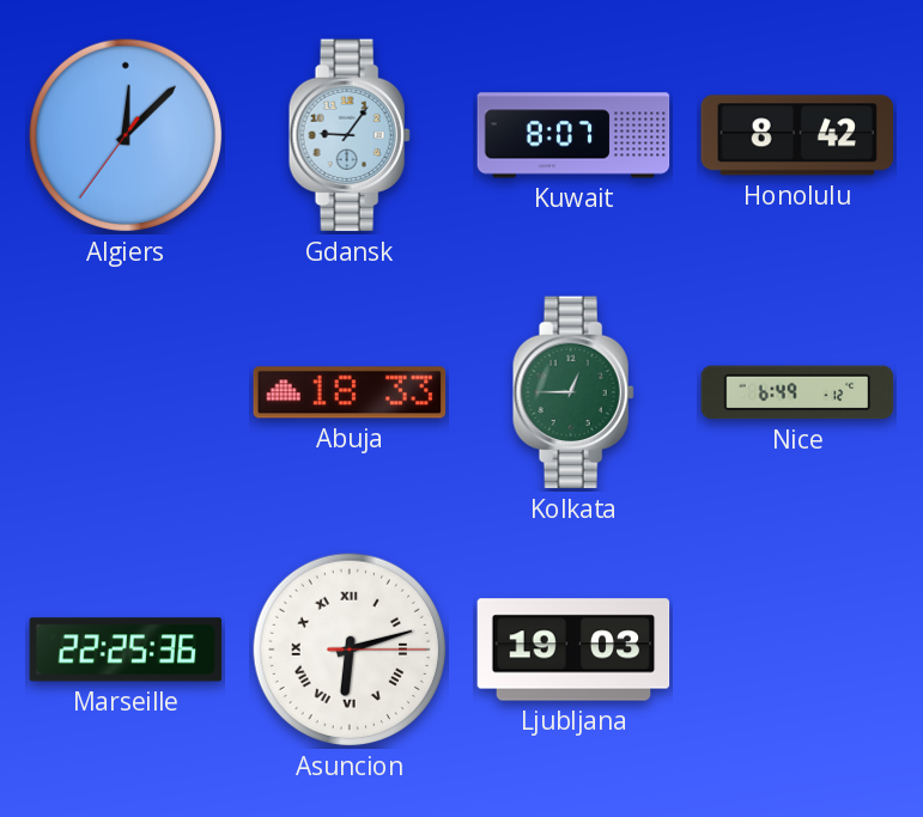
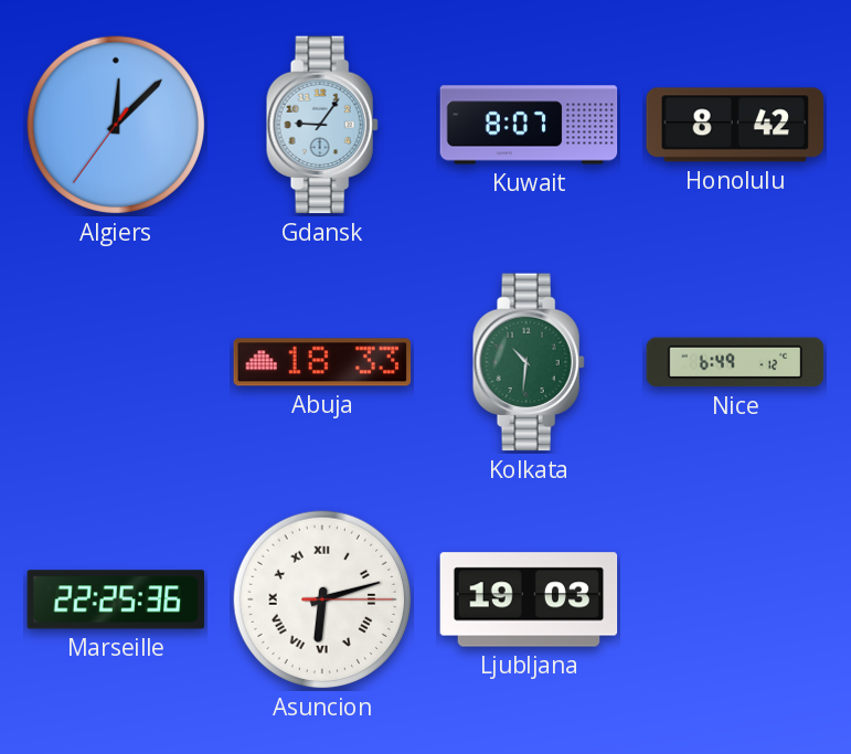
Kolkata: 12:45 -> 10:31 (529, 362)
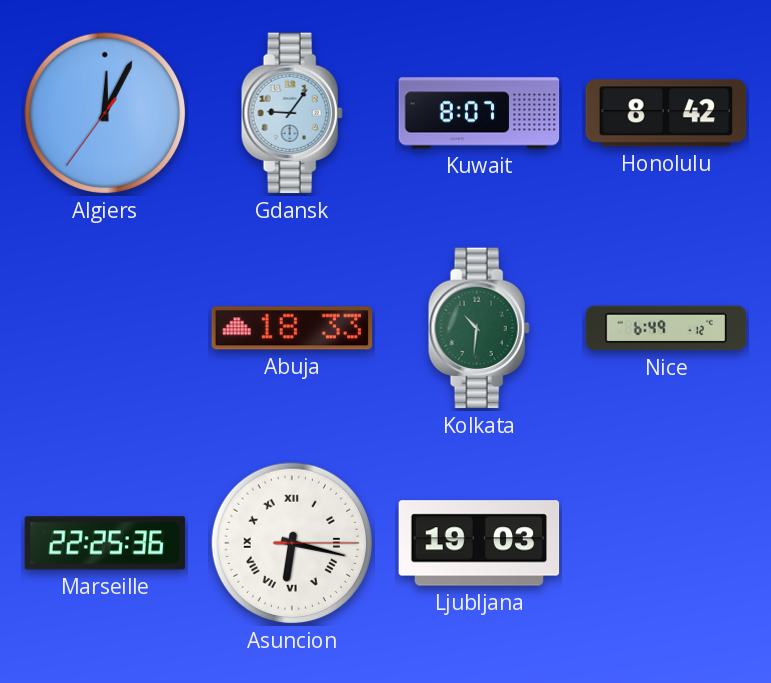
Algiers: 12:07 -> 12:04 (105, 113)
Asuncion: 6:12 -> 6:17 (292, 543)
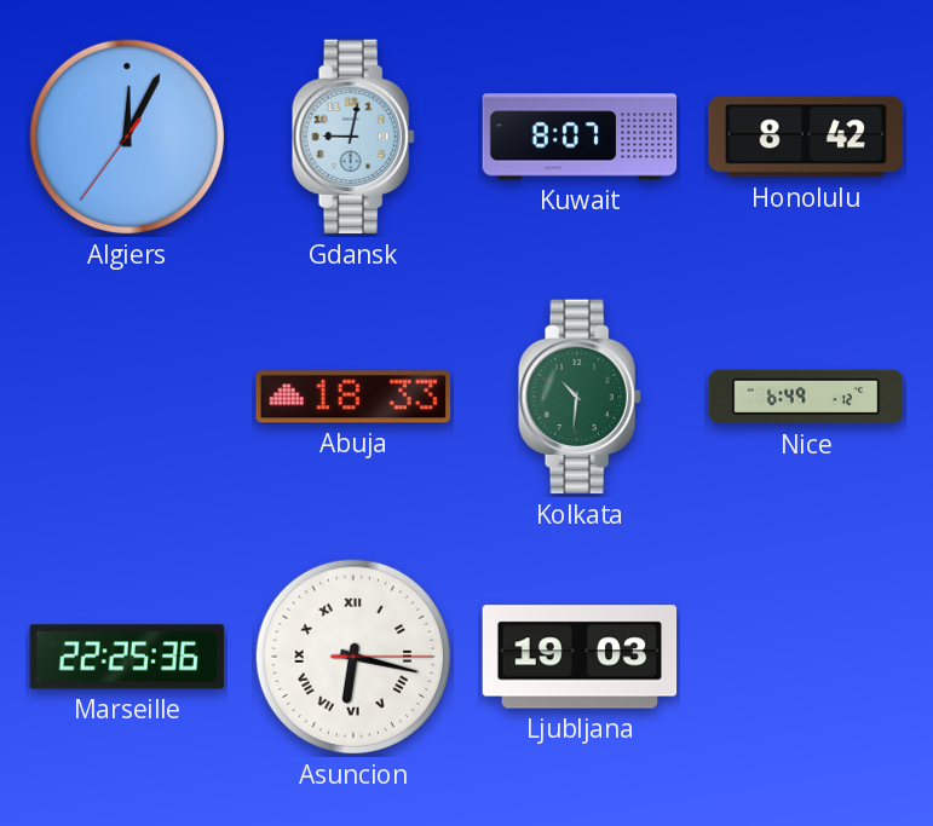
Gdansk: 9:06 -> 9:02 (353, 137)
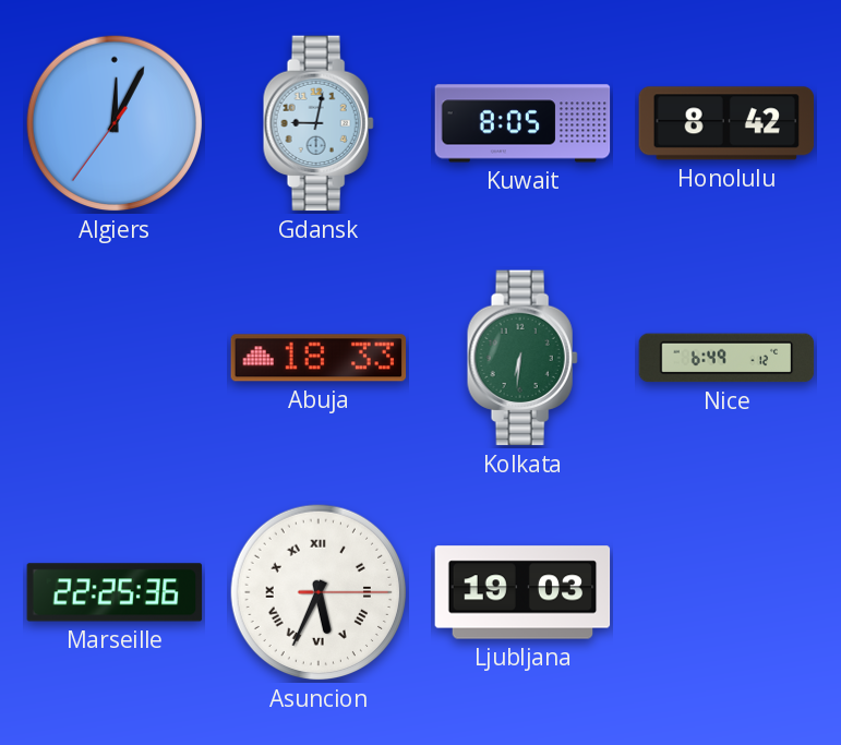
Kuwait: 8:07 -> 8:05 (522, 123)
Kolkata: 10:31 -> 6:31 (522, 358)
Asuncion: 6:17 -> 5:34 (319, 592)
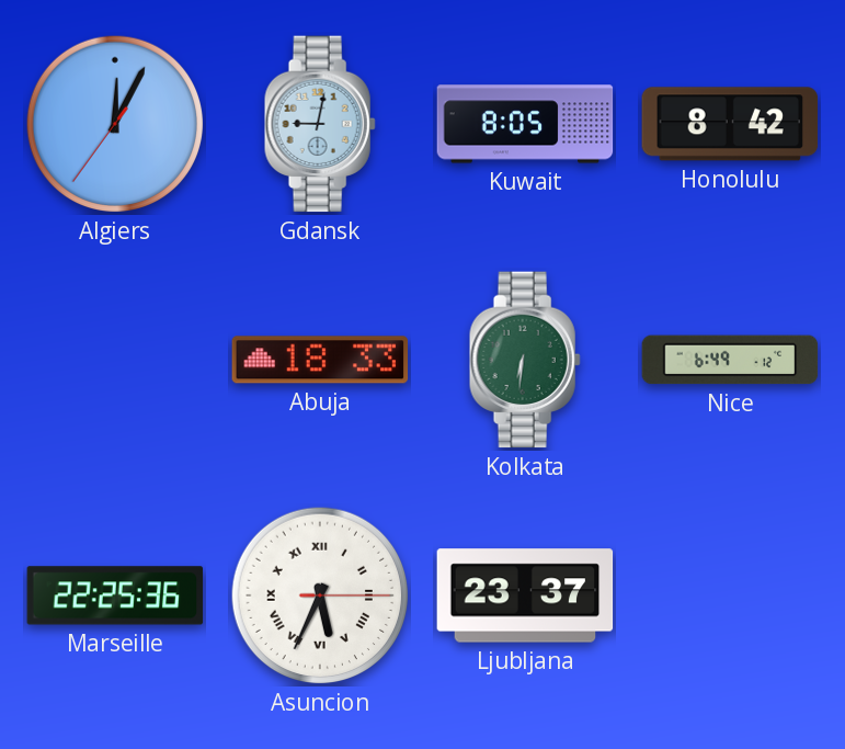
Ljubljana: 19:03 -> 23:37 (525, 595)
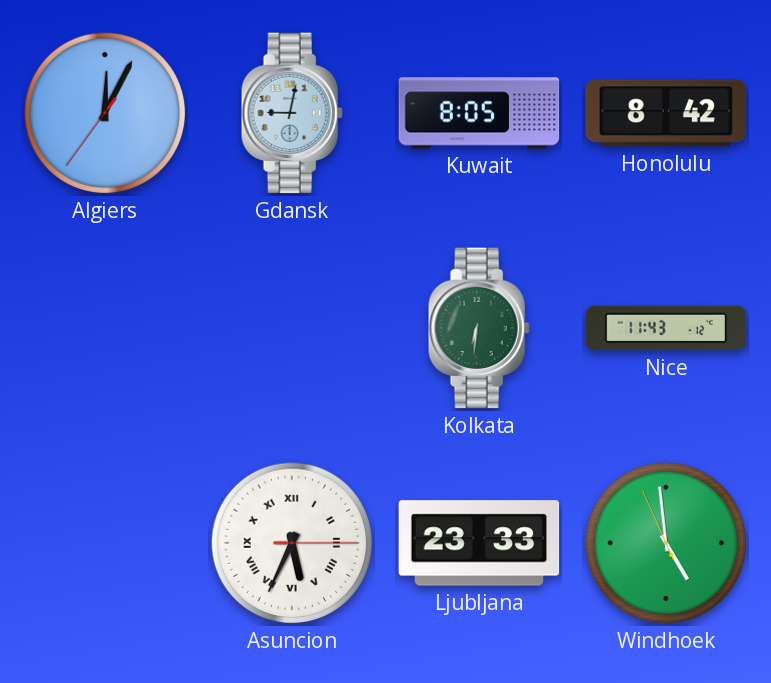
Abuja: 18:33 -> none (320, 360)
Nice: 6:49 -> 11:43 (666, 328)
Marseille: 22:25 -> none (115, 595)
Ljubljana: 23:37 -> 23:33 (479, 543)
Windhoek: none -> 4:58 (666, 543)
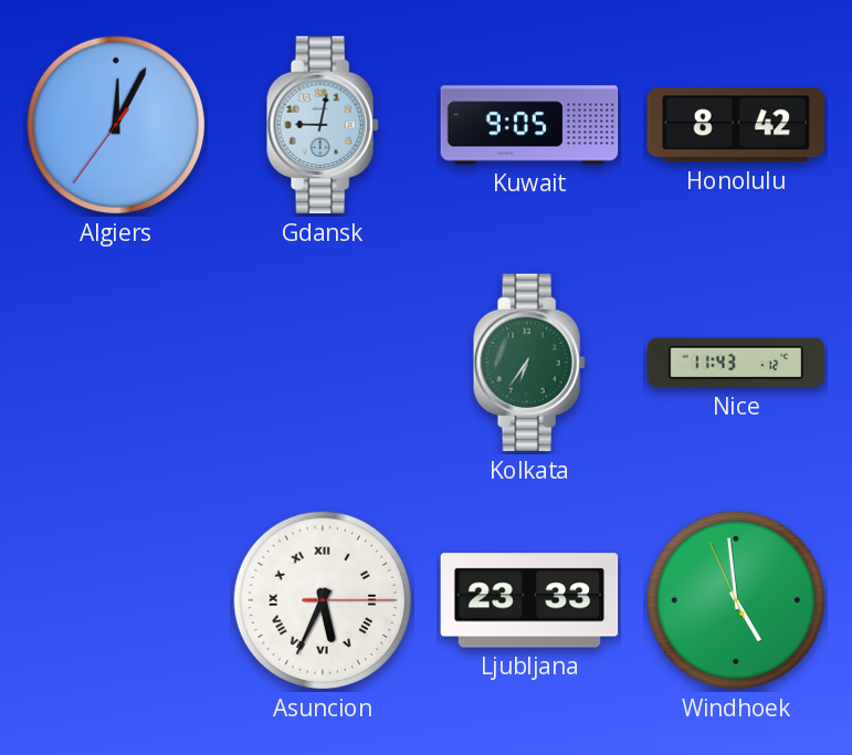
Kuwait: 8:05 -> 9:05 (529, 125)
Kolkata: 6:31 -> 6:36 (529, 363)
